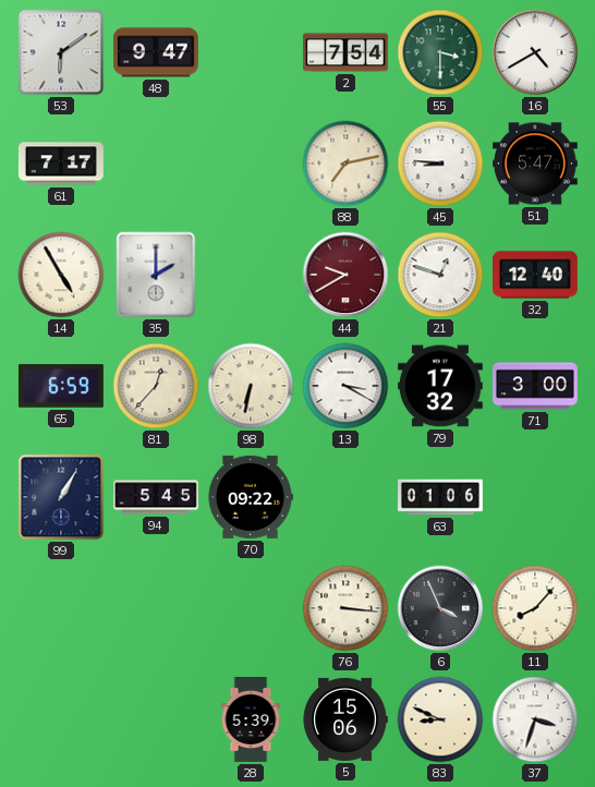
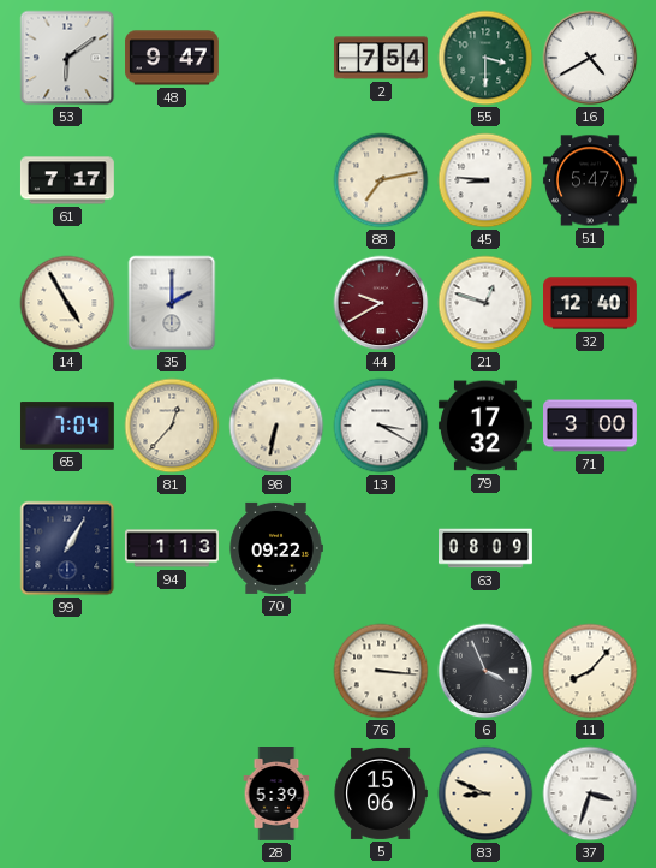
65: 6:59 -> 7:04 (67, 426)
94: 5:45 -> 1:13 (173, 548)
63: 01:06 -> 08:09 (487, 548)
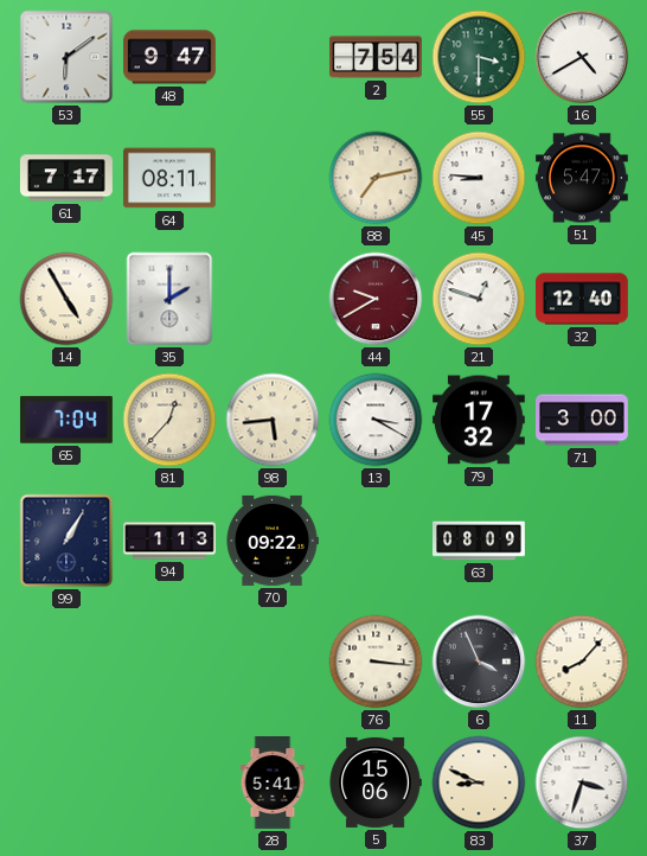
64: none -> 08:11 (169, 178)
98: 6:32 -> 5:44 (273, 420)
28: 5:39 -> 5:41 (273, 784)
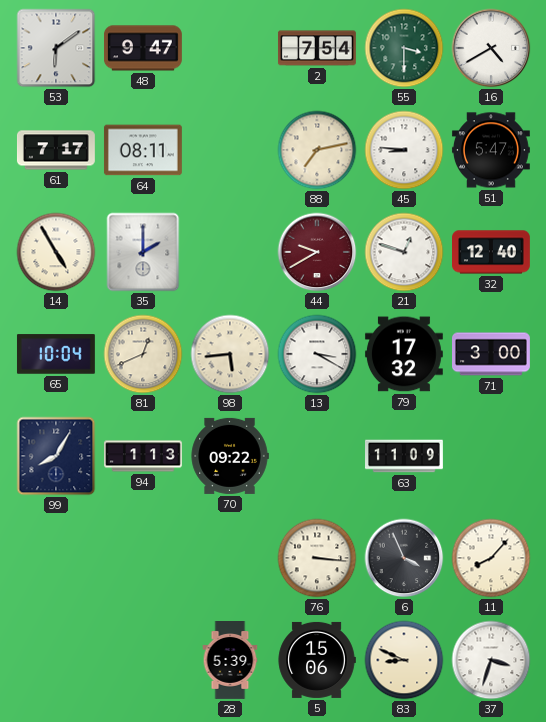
65: 7:04 -> 10:04 (56, 354)
81: 12:37 -> 12:41 (143, 354)
99: 1:05 -> 8:05 (56, 456)
63: 08:09 -> 11:09 (405, 456)
28: 5:41 -> 5:39 (230, 661)
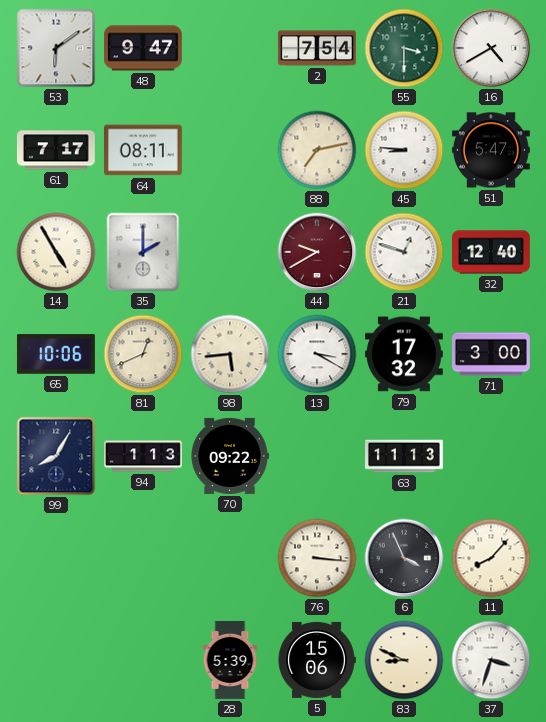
65: 10:04 -> 10:06 (56, 354)
63: 11:09 -> 11:13 (405, 456)
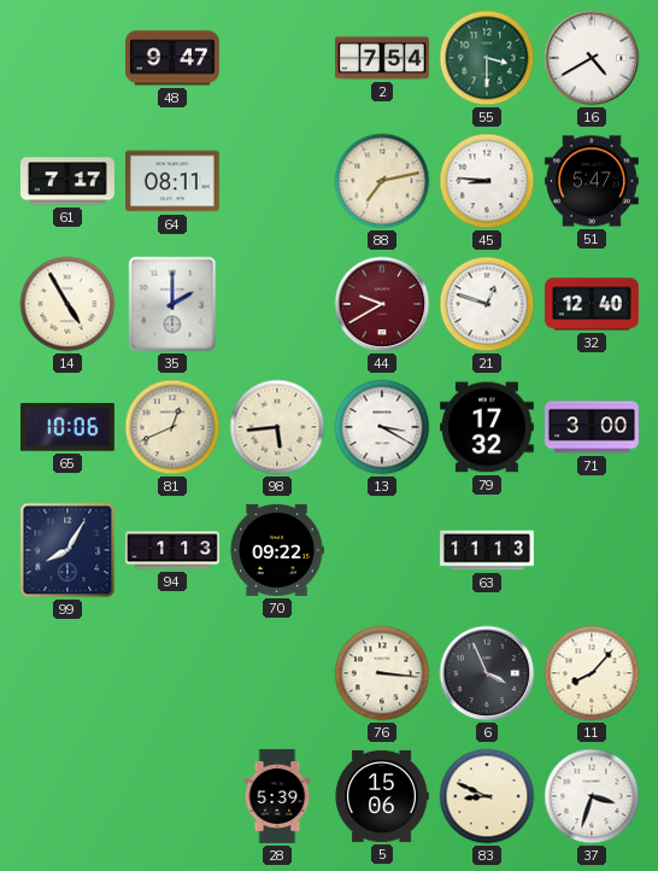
53: 6:09 -> none (56, 48)
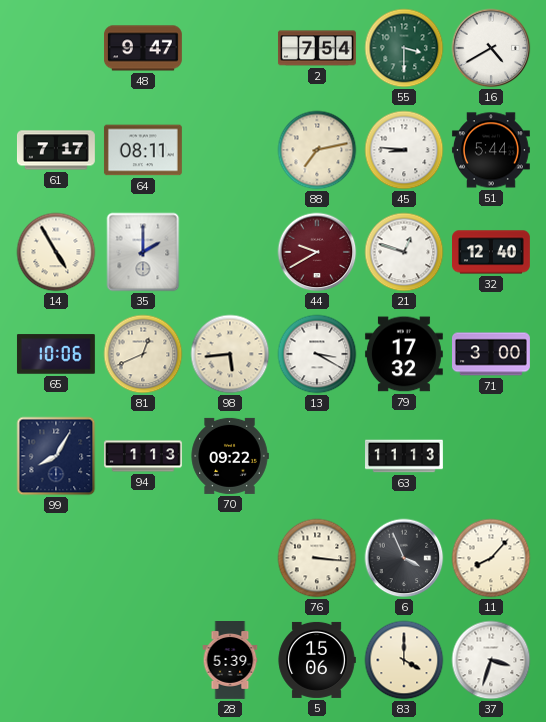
51: 5:47 -> 5:44 (491, 150)
83: 8:49 -> 4:00 (404, 660)
